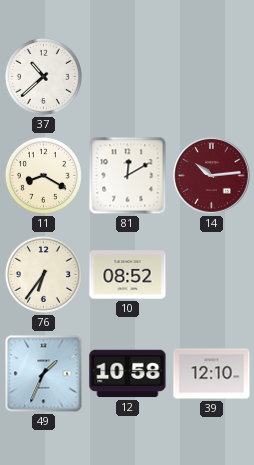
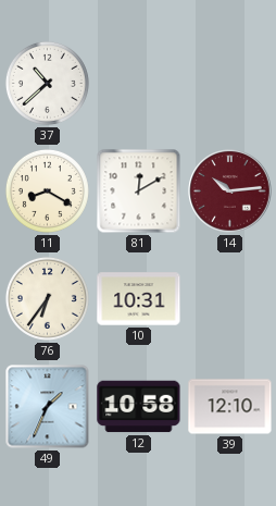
10: 08:52 -> 10:31 (139, 299)
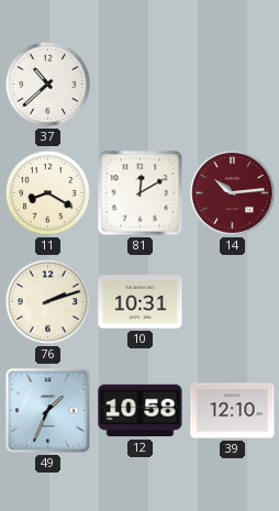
76: 6:36 -> 2:12 (47, 301)
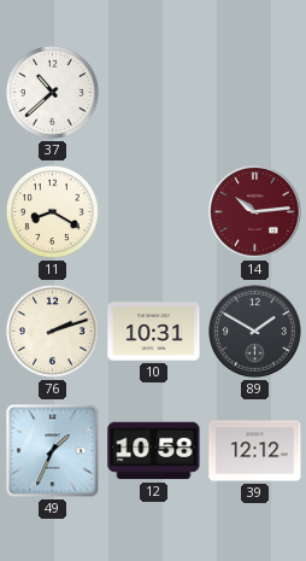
81: 12:10 -> none (141, 193)
89: none -> 1:50 (255, 332)
39: 12:10 -> 12:12 (255, 451)
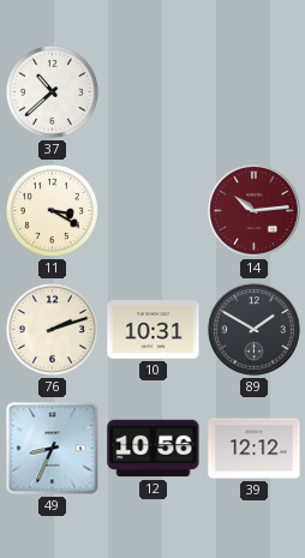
11: 8:20 -> 3:20 (52, 210)
49: 1:34 -> 8:34 (53, 449)
12: 10:58 -> 10:56 (154, 449)
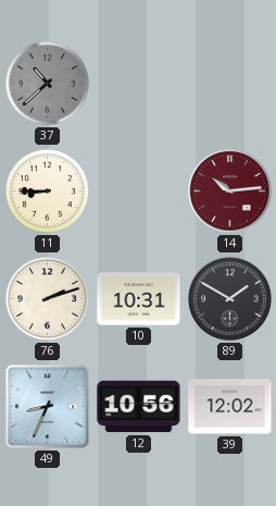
37 dial: white -> grey (47, 83)
11: 3:20 -> 8:45 (47, 190)
39: 12:12 -> 12:02 (230, 407)
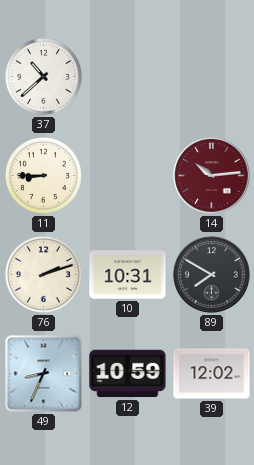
37 dial: grey -> white (43, 76)
89: 1:50 -> 7:50 (212, 275)
12: 10:56 -> 10:59 (128, 374)
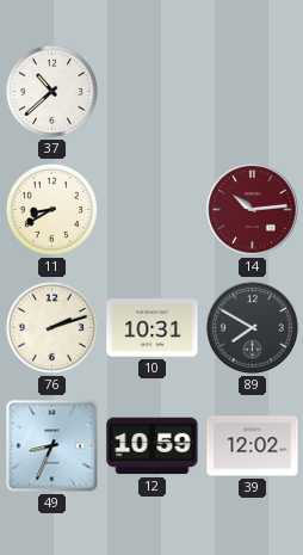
11: 8:45 -> 8:40 (51, 209)
